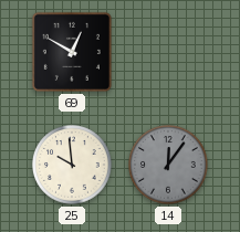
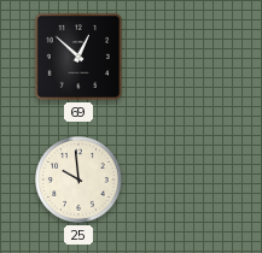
69: 12:50 -> 12:52 (78, 57)
14: 12:06 -> none (168, 165)
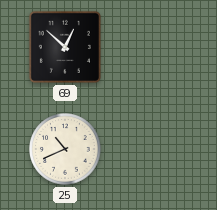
25: 9:59 -> 10:41 (65, 149)
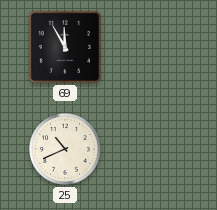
69: 12:52 -> 11:55 (65, 47)
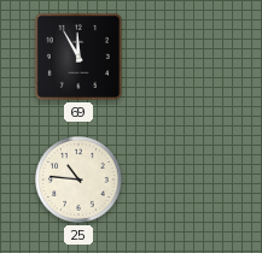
25: 10:41 -> 10:46 (78, 180)
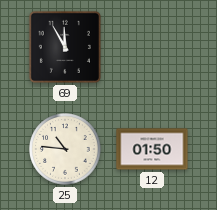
12: none -> 01:50 (152, 149)
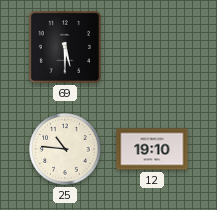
69: 11:55 -> 5:30 (65, 47)
12: 01:50 -> 19:10 (152, 149)
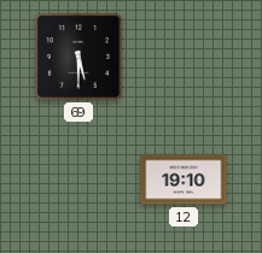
25: 10:46 -> none (65, 149)
